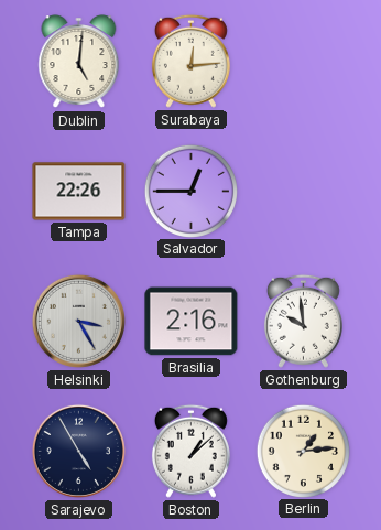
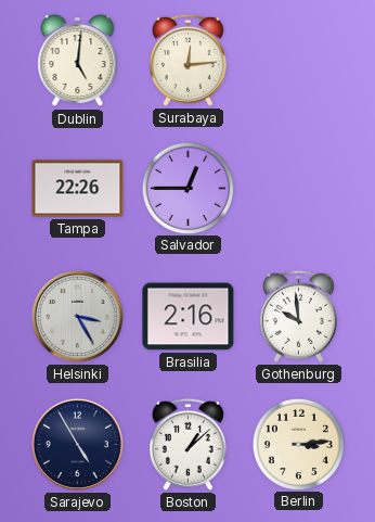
Berlin: 1:14 -> 3:14 (298, 444)
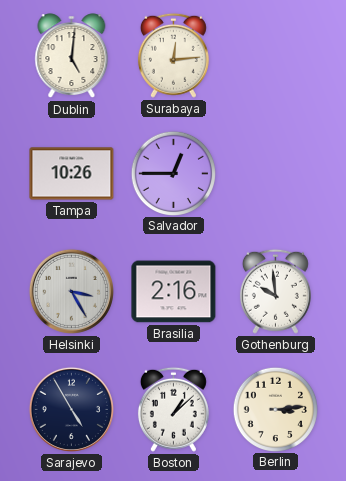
Tampa: 22:26 -> 10:26 (72, 174)
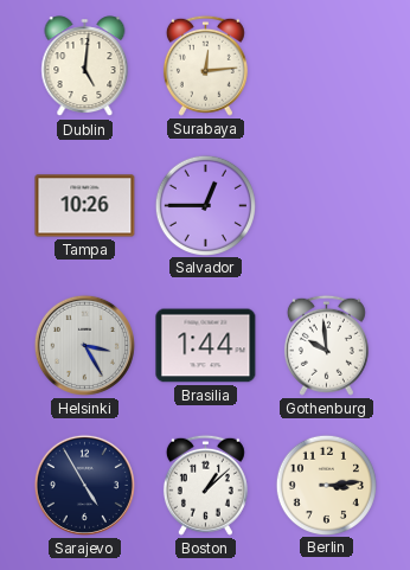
Brasilia: 2:16 -> 1:44 (206, 346)
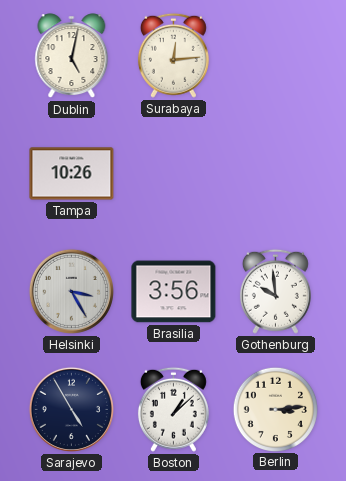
Dublin: 5:01 -> 5:02 (72, 56)
Salvador: 12:45 -> none (205, 205)
Brasilia: 1:44 -> 3:56 (174, 292)
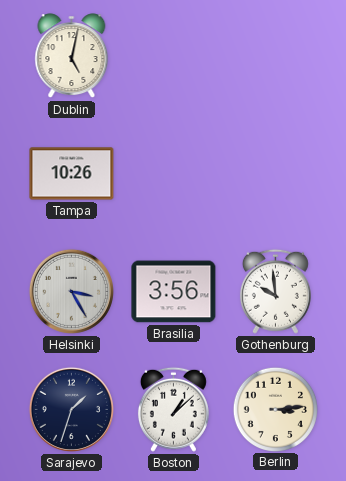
Surabaya: 12:14 -> none (173, 55)
Sarajevo: 4:55 -> 1:33 (71, 409)
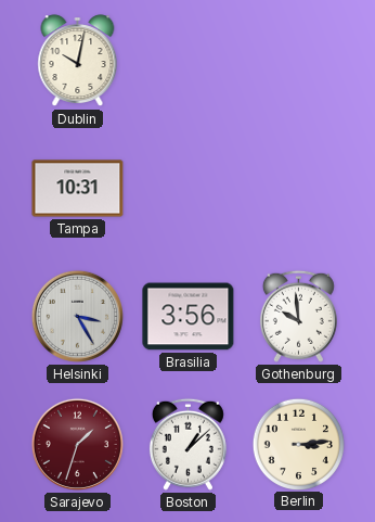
Dublin: 5:02 -> 10:02 (78, 61)
Tampa: 10:26 -> 10:31 (78, 189)
Sarajevo dial: navy -> burgundy (77, 444)
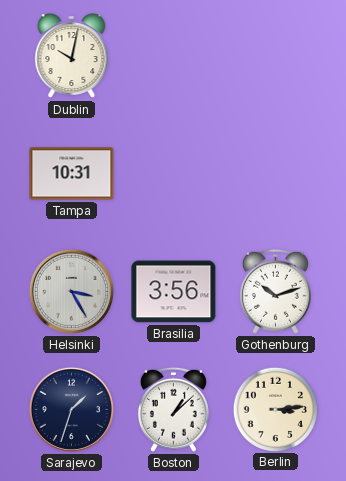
Gothenburg: 9:59 -> 10:12 (275, 291)
Sarajevo dial: burgundy -> navy (71, 409)
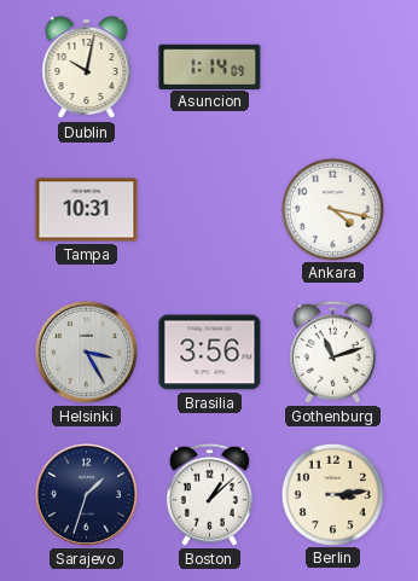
Asuncion: none -> 1:14 (210, 66)
Ankara: none -> 4:17 (332, 209)
Gothenburg: 10:12 -> 11:12 (332, 351)
